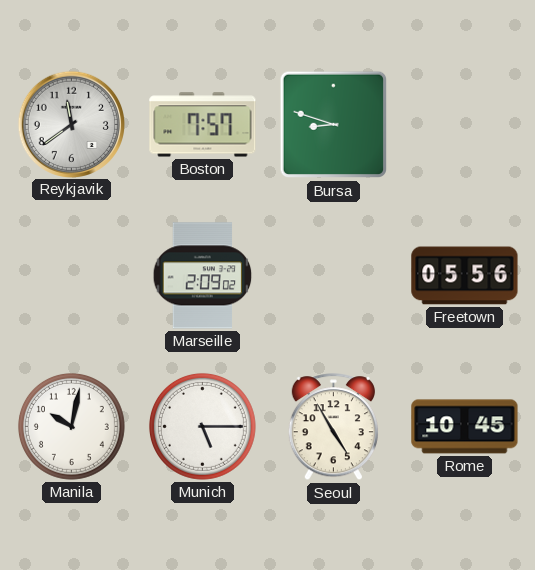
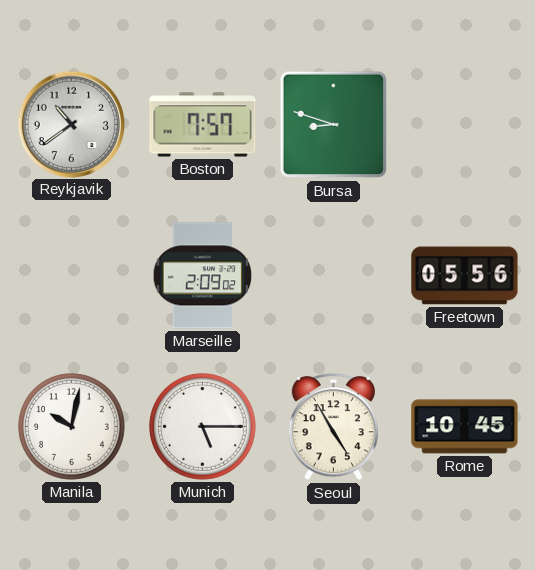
Reykjavik: 11:39 -> 10:39 (71, 124)
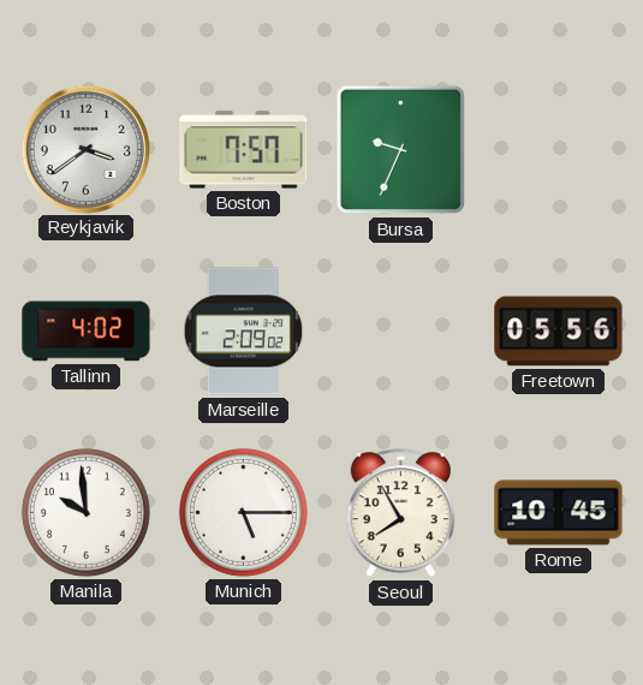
Reykjavik: 10:39 -> 3:39 (85, 149)
Bursa: 8:48 -> 9:34 (401, 150)
Tallinn: none -> 4:02 (87, 332)
Manila: 10:02 -> 9:59 (85, 512)
Seoul: 4:55 -> 7:55 (400, 513)
